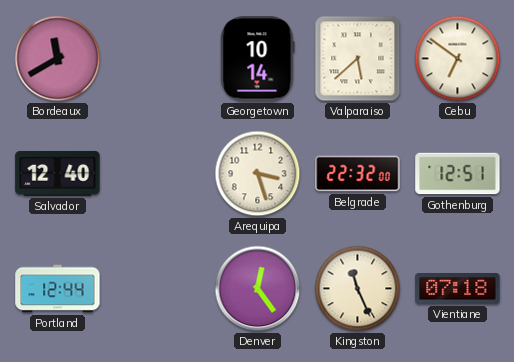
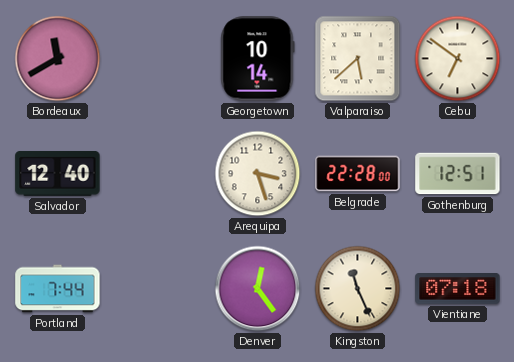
Belgrade: 22:32 -> 22:28 (358, 174)
Portland: 12:44 -> 7:44 (58, 289)
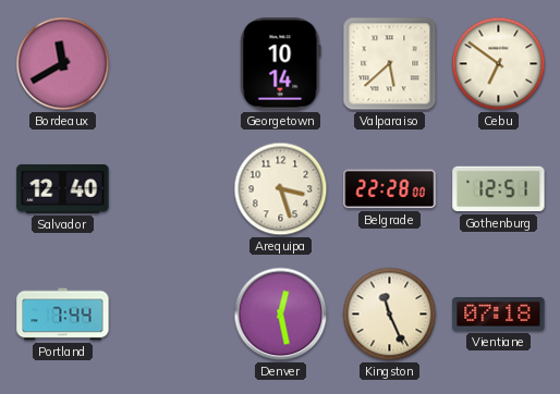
Denver: 12:24 -> 12:28 (281, 315)
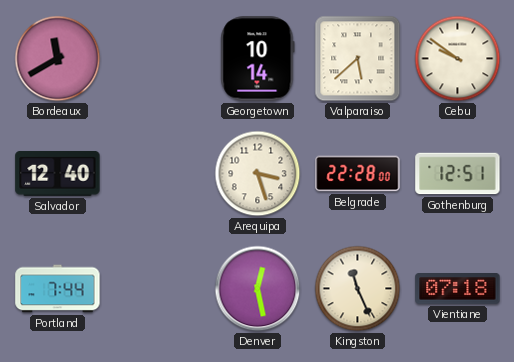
Cebu: 6:51 -> 9:51 (458, 59)
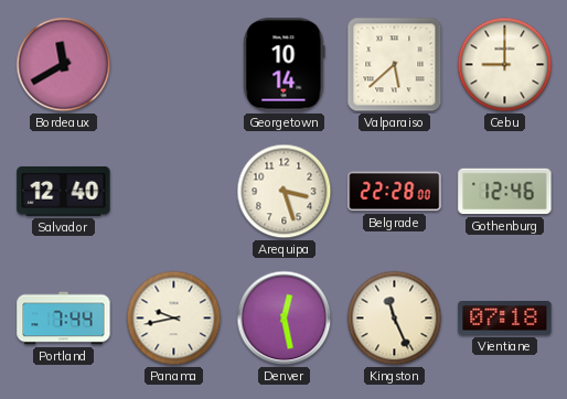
Cebu: 9:51 -> 9:00 (505, 65)
Gothenburg: 12:51 -> 12:46 (505, 192)
Panama: none -> 9:43 (174, 319)
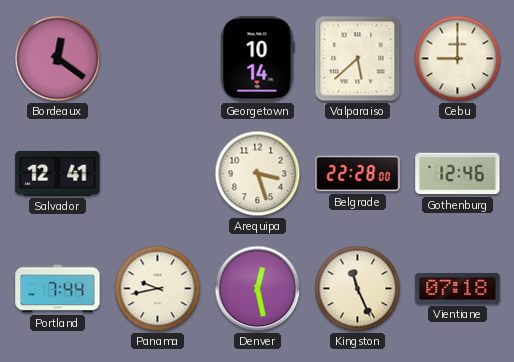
Bordeaux: 11:40 -> 12:21 (58, 59)
Salvador: 12:40 -> 12:41 (58, 173)
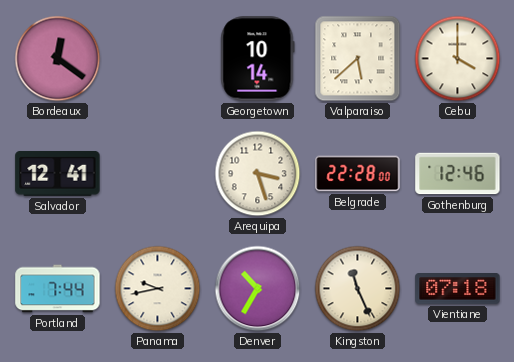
Cebu: 9:00 -> 4:00 (458, 59)
Denver: 12:28 -> 10:35 (258, 289)
